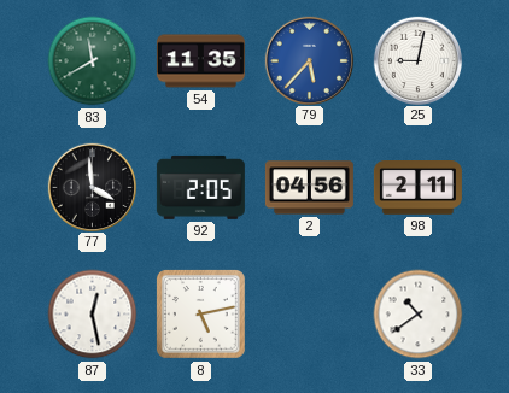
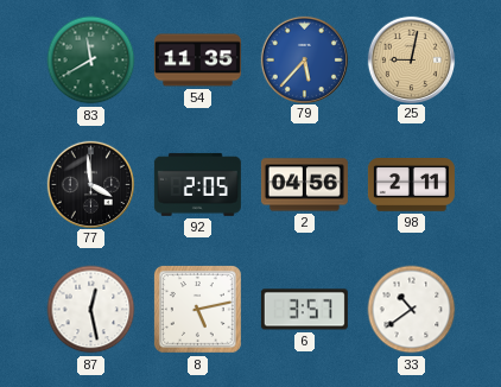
25 dial: white -> champagne (411, 59)
6: none -> 3:57 (304, 310)
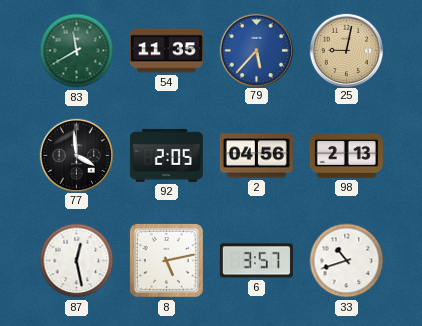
98: 2:11 -> 2:13 (346, 156)
33: 10:39 -> 10:42 (347, 261)
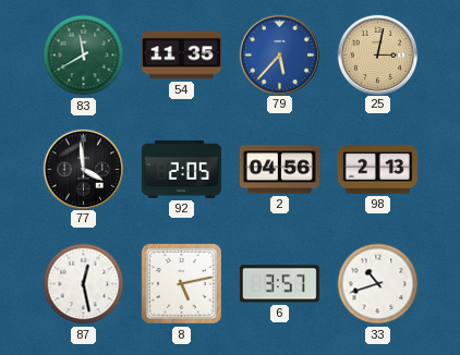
25: 9:02 -> 3:02 (377, 54)
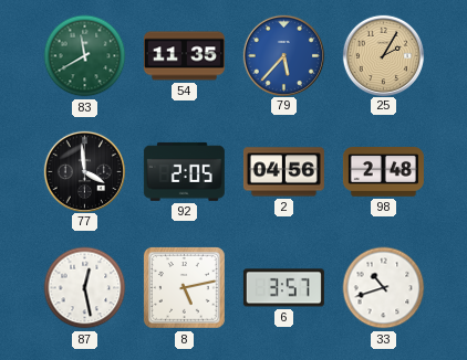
25: 3:02 -> 2:05 (383, 55)
98: 2:13 -> 2:48 (383, 172)
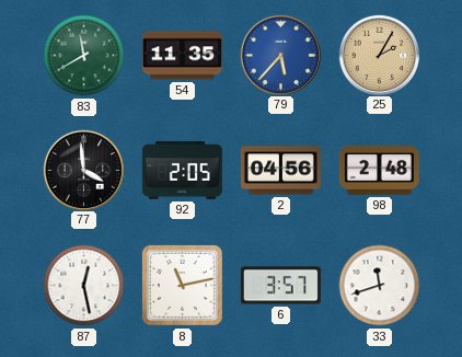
8: 5:13 -> 11:13 (182, 285)
33: 10:42 -> 11:42 (380, 286)
